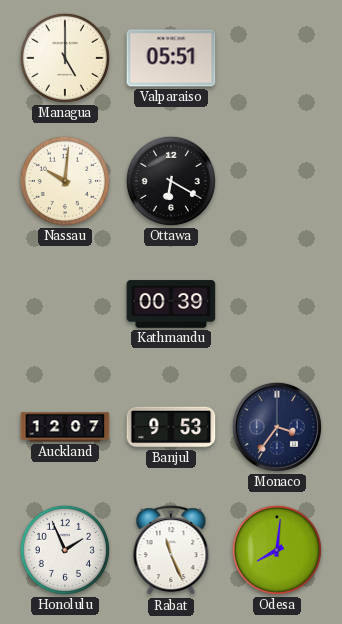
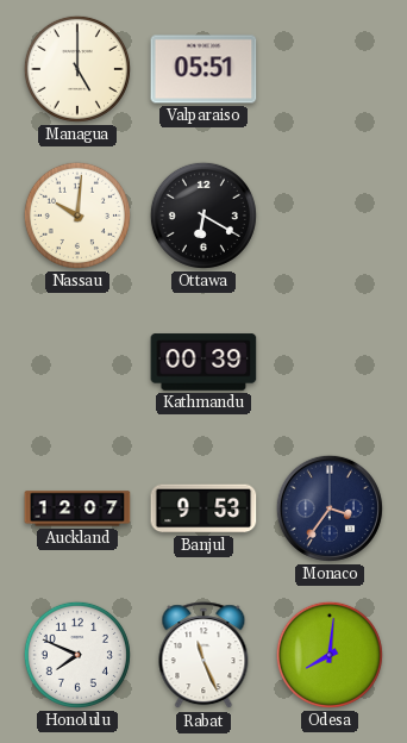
Honolulu: 1:56 -> 7:49 (77, 655)
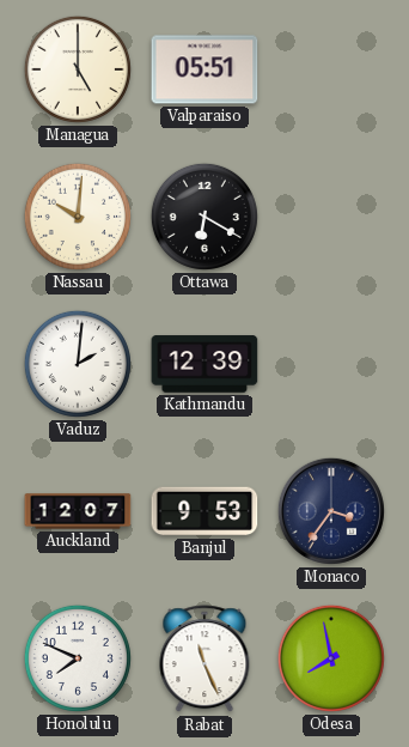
Vaduz: none -> 2:01 (78, 364)
Kathmandu: 00:39 -> 12:39 (204, 364)
Odesa: 8:01 -> 7:58 (331, 658)
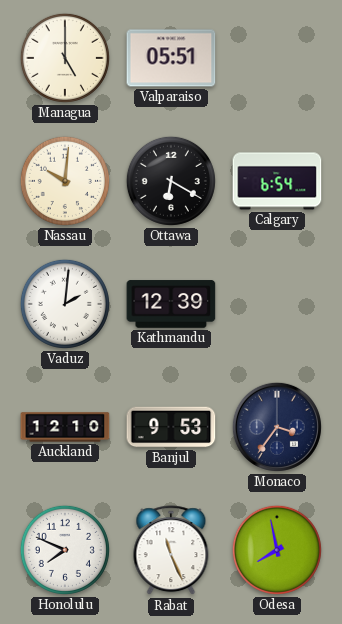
Calgary: none -> 6:54 (277, 181)
Auckland: 12:07 -> 12:10 (65, 427)
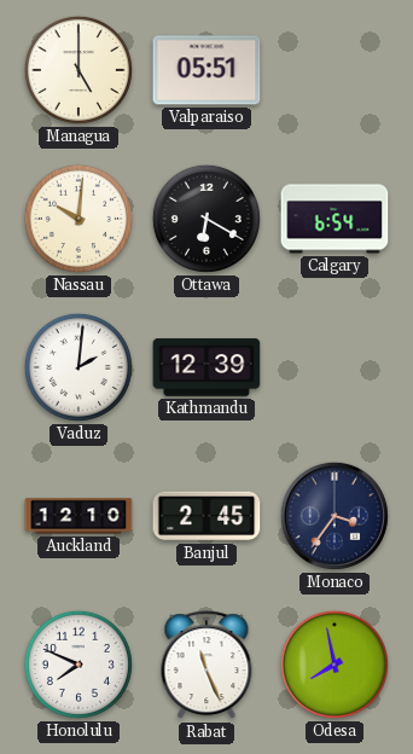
Banjul: 9:53 -> 2:45 (206, 516)
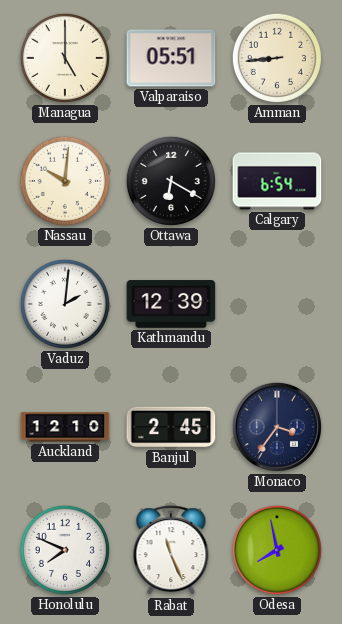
Amman: none -> 8:44 (277, 58)
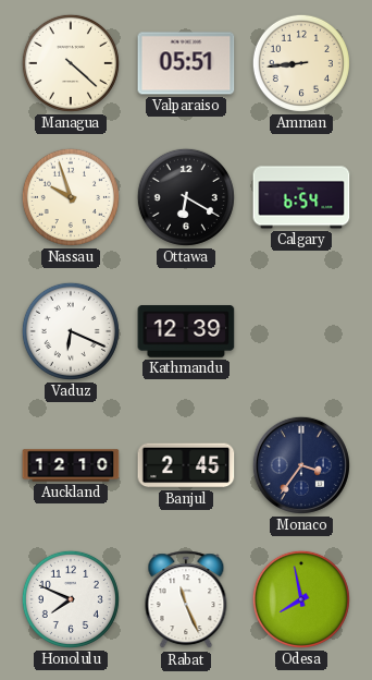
Managua: 5:00 -> 4:22 (71, 63)
Nassau: 10:01 -> 9:57 (71, 197)
Vaduz: 2:01 -> 6:19 (71, 331)
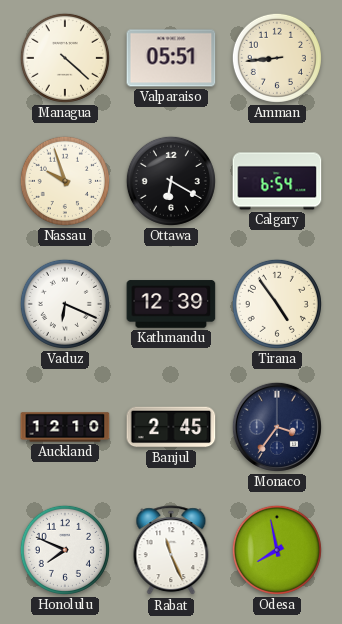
Tirana: none -> 4:54 (277, 304)
